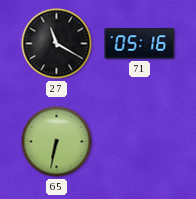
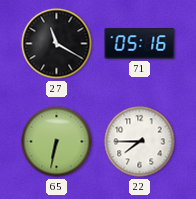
22: none -> 7:45 (140, 142)
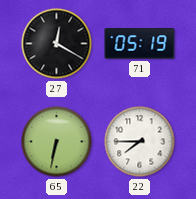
27: 11:20 -> 12:20 (57, 44)
71: 05:16 -> 05:19 (140, 44)
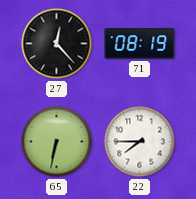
27: 12:20 -> 12:23 (57, 44)
71: 05:19 -> 08:19 (140, 44)
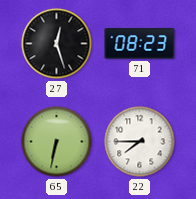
27: 12:23 -> 12:27 (57, 44)
71: 08:19 -> 08:23 (140, 44)
